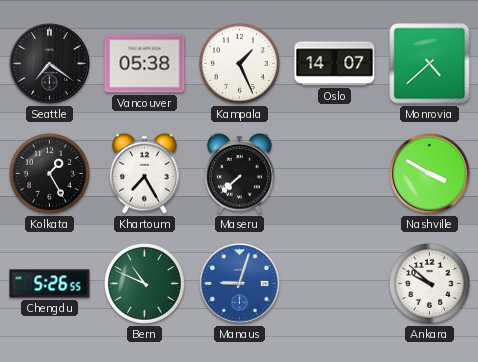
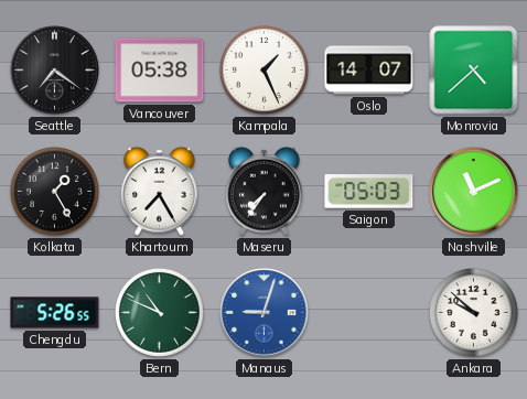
Maseru: 7:38 -> 7:36 (265, 191)
Saigon: none -> 05:03 (369, 192)
Nashville: 3:50 -> 11:11 (474, 192)
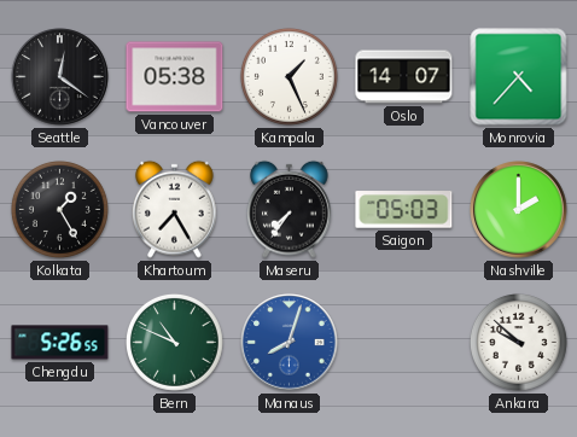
Seattle: 7:21 -> 12:21 (60, 77)
Monrovia: 4:38 -> 4:37 (519, 77)
Nashville: 11:11 -> 2:00 (519, 210)
Manaus: 9:03 -> 8:03 (290, 343)
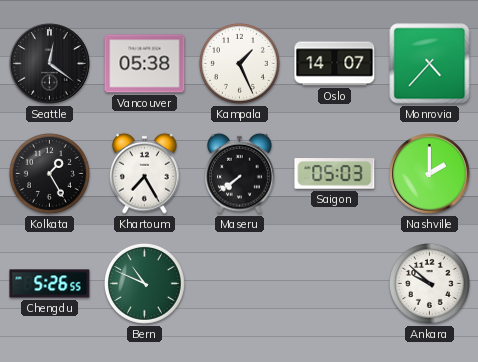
Maseru: 7:36 -> 7:39 (240, 173)
Manaus: 8:03 -> none (290, 343)
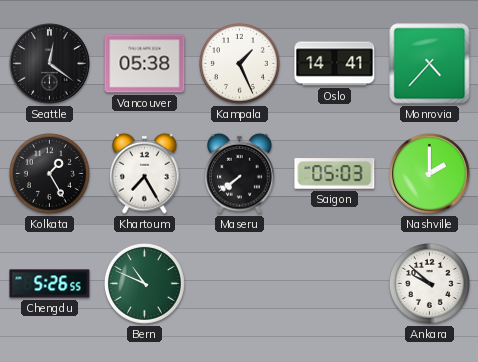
Oslo: 14:07 -> 14:41 (335, 64)
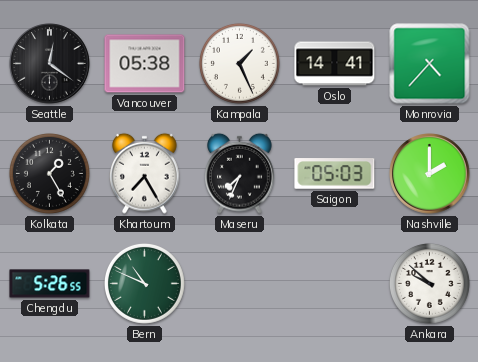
Maseru: 7:39 -> 7:34 (240, 173)
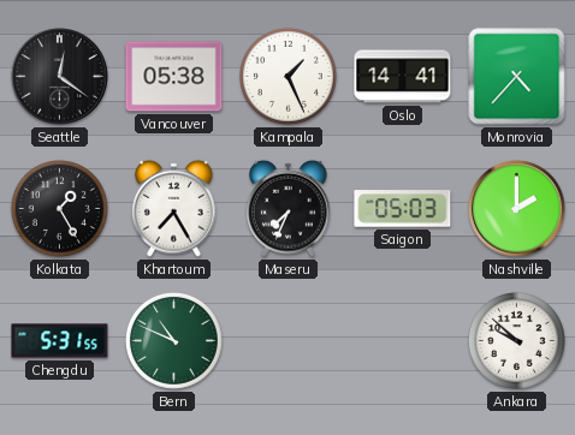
Chengdu: 5:26 -> 5:31 (60, 341)
